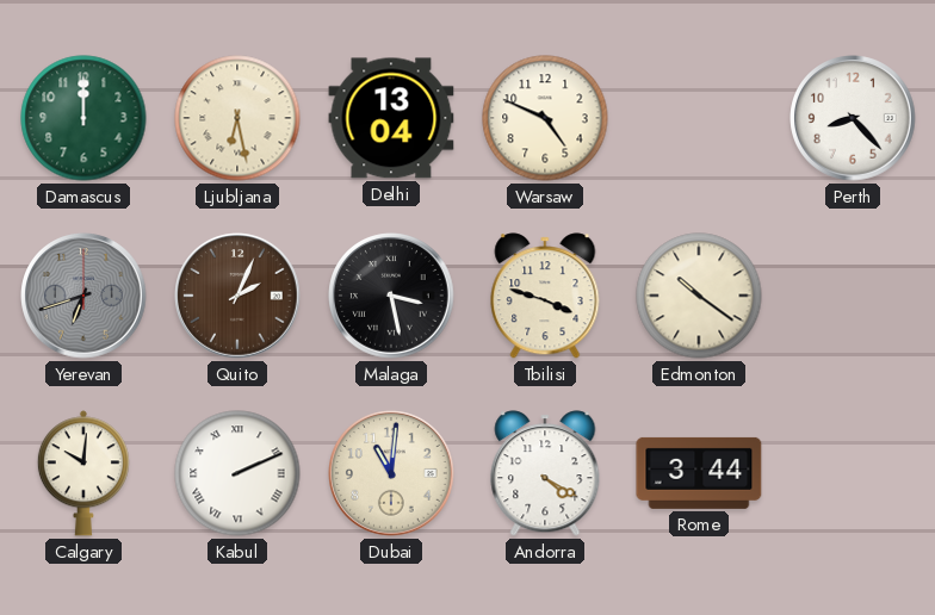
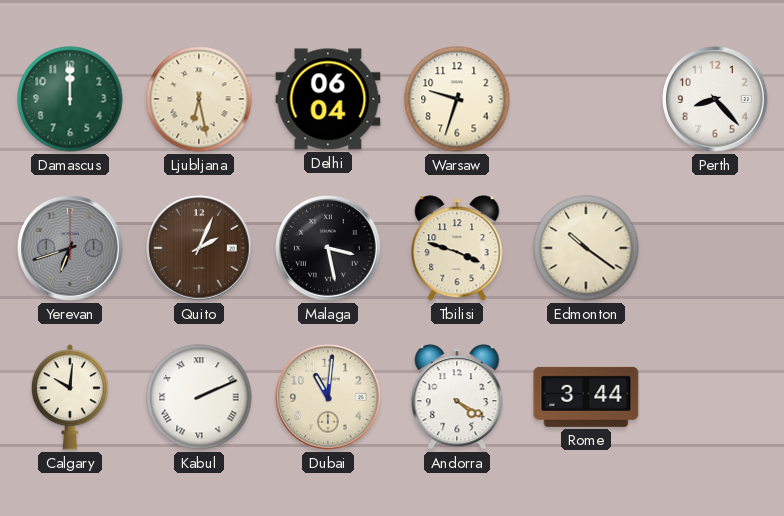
Delhi: 13:04 -> 06:04 (328, 99)
Warsaw: 4:49 -> 9:33 (457, 99)
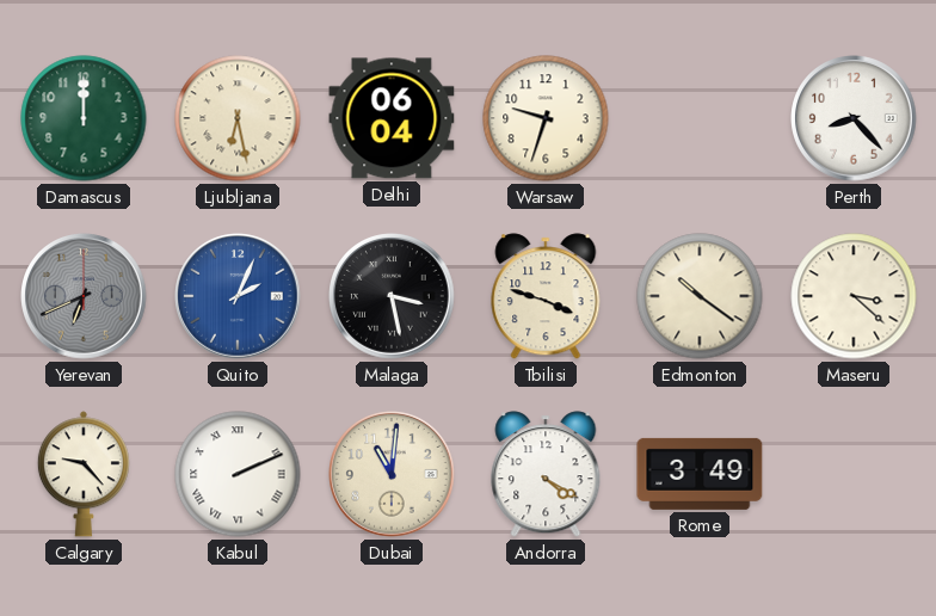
Yerevan: 6:42 -> 6:41 (84, 296)
Quito dial: brown -> blue (238, 296)
Maseru: none -> 3:22 (854, 296)
Calgary: 10:01 -> 9:23 (84, 474)
Rome: 3:44 -> 3:49 (700, 474)
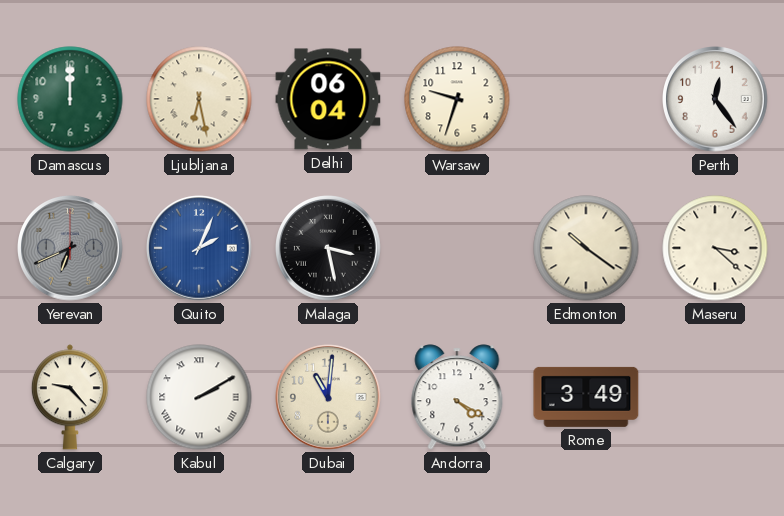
Perth: 8:23 -> 12:24 (715, 99)
Tbilisi: 3:48 -> none (546, 296)
Kabul: 2:11 -> 2:10 (199, 397)
